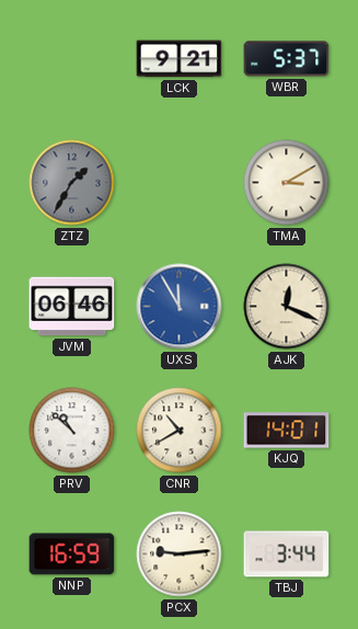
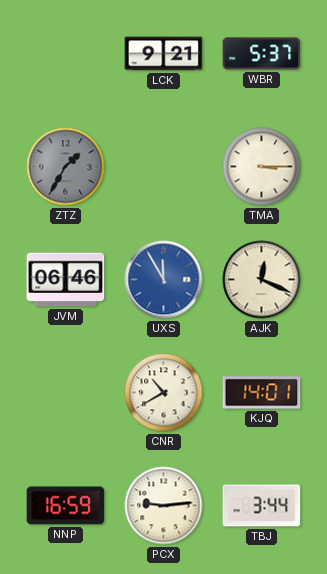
TMA: 3:10 -> 3:15 (262, 167)
PRV: 10:52 -> none (72, 431)
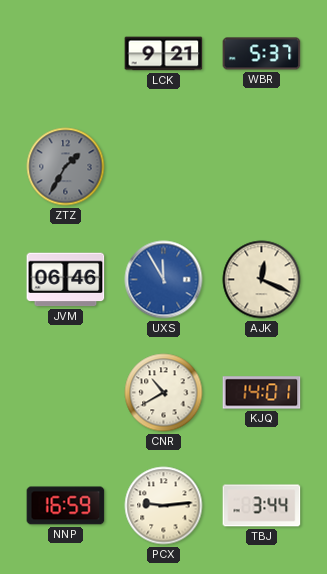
TMA: 3:15 -> none (262, 167)
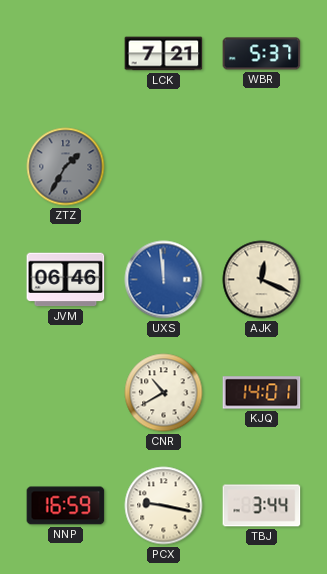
LCK: 9:21 -> 7:21 (164, 54)
UXS: 11:55 -> 11:59 (164, 280)
PCX: 9:14 -> 9:17 (164, 506)
